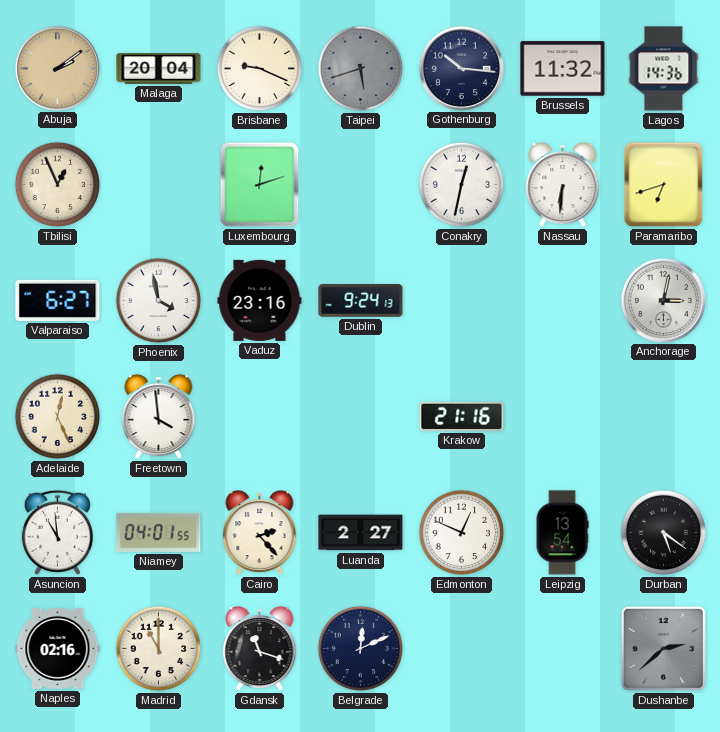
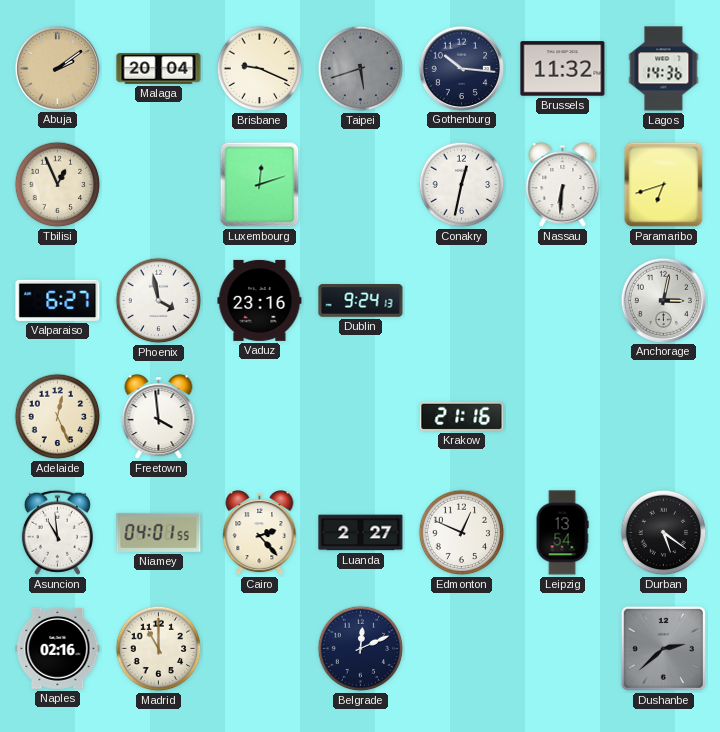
Gdansk: 11:18 -> none (260, 649)
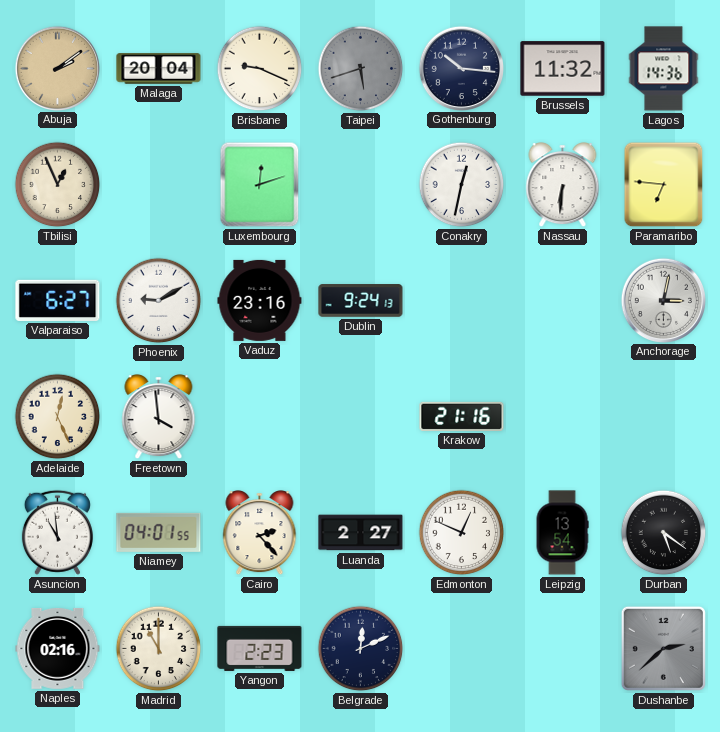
Paramaribo: 6:42 -> 6:46 (664, 185)
Phoenix: 3:58 -> 9:10 (159, 301)
Yangon: none -> 2:23 (260, 648)
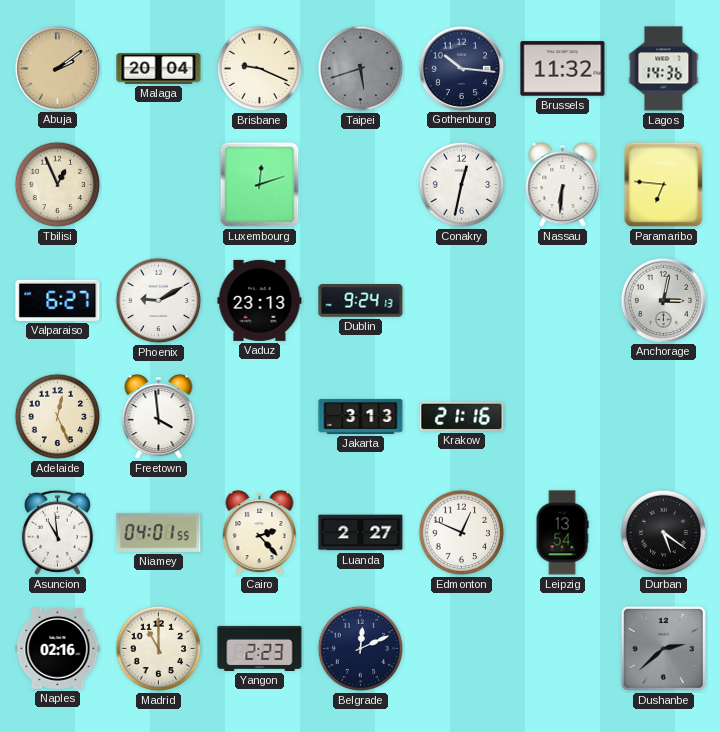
Vaduz: 23:16 -> 23:13 (260, 300)
Jakarta: none -> 3:13 (361, 416)
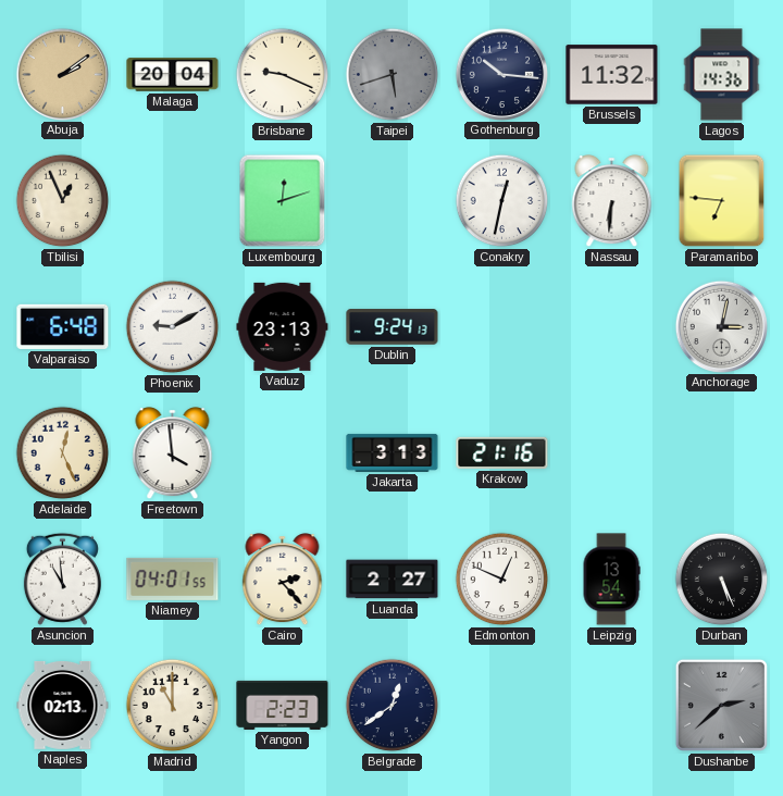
Valparaiso: 6:27 -> 6:48 (63, 326)
Durban: 5:21 -> 5:26 (722, 580)
Naples: 02:16 -> 02:13 (63, 705)
Belgrade: 12:11 -> 12:39 (393, 706)
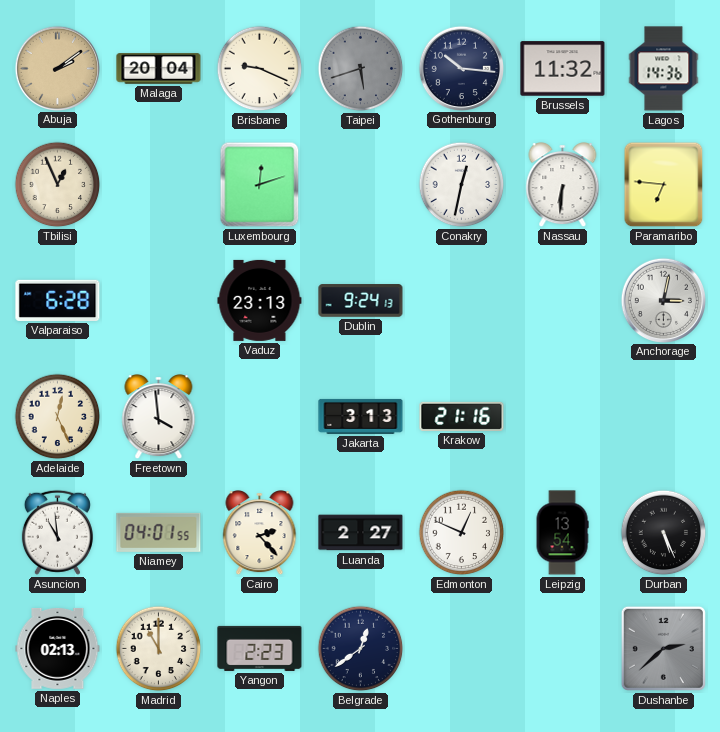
Valparaiso: 6:48 -> 6:28 (58, 300)
Phoenix: 9:10 -> none (173, 327)
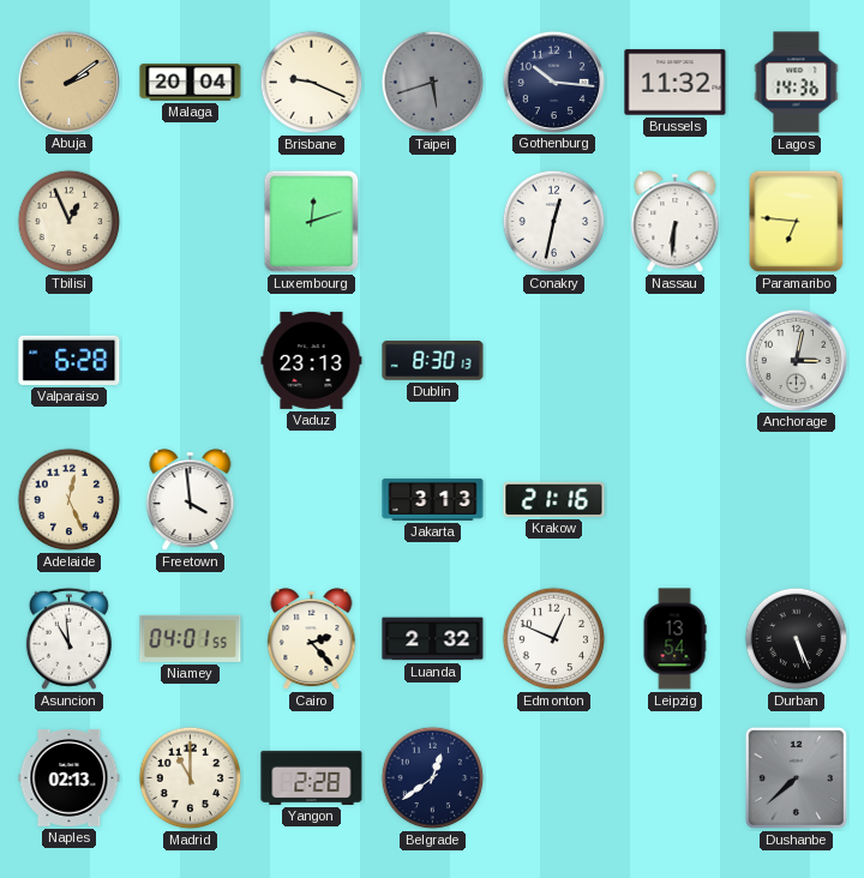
Dublin: 9:24 -> 8:30 (433, 361)
Luanda: 2:27 -> 2:32 (433, 639)
Yangon: 2:23 -> 2:28 (312, 777)
Dushanbe: 2:38 -> 7:38 (796, 777)
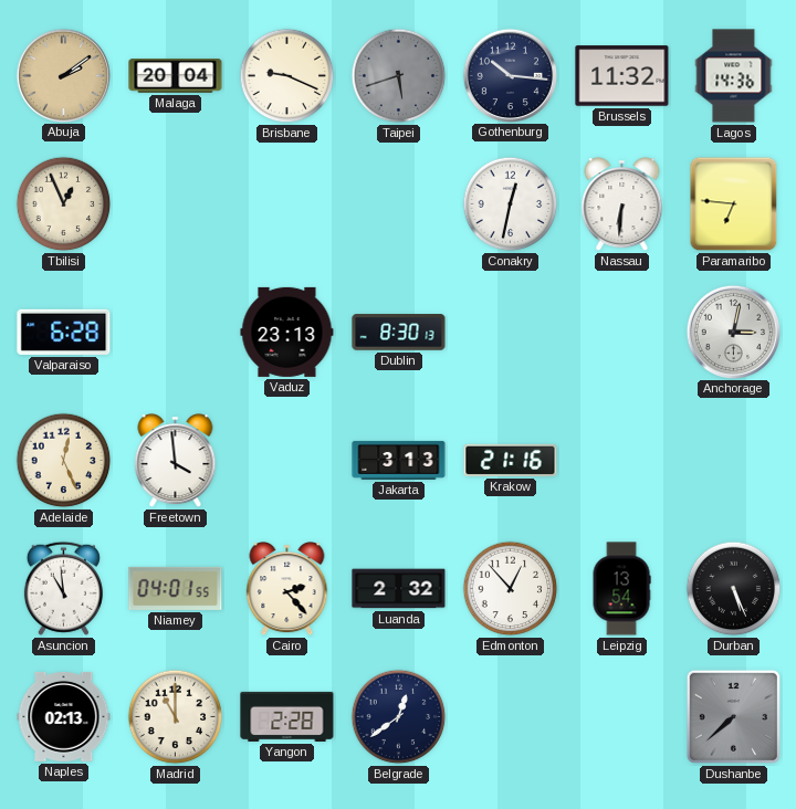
Luxembourg: 12:12 -> none (312, 222)
Edmonton: 12:49 -> 12:53 (511, 589)
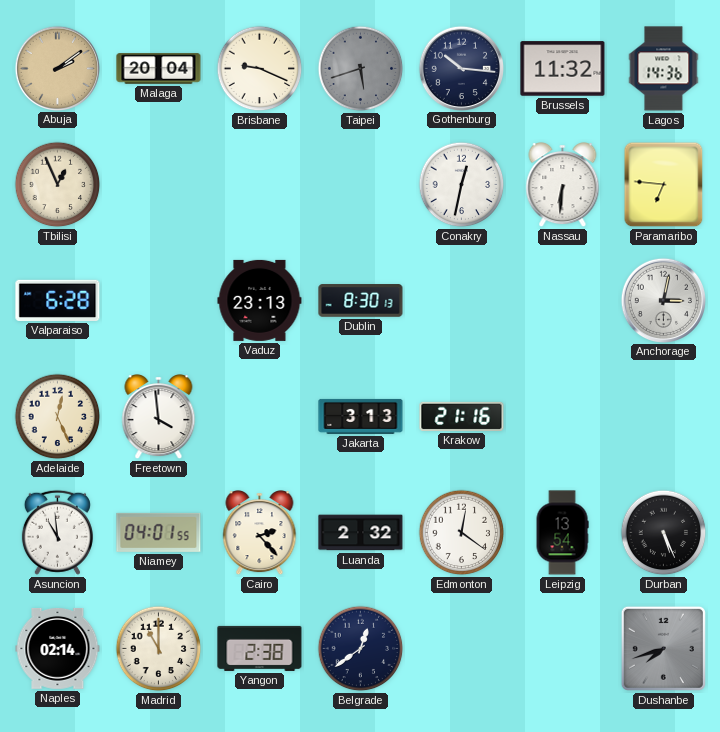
Edmonton: 12:53 -> 12:21 (462, 533)
Naples: 02:13 -> 02:14 (58, 648)
Yangon: 2:28 -> 2:38 (260, 648)
Dushanbe: 7:38 -> 7:42 (663, 648)
